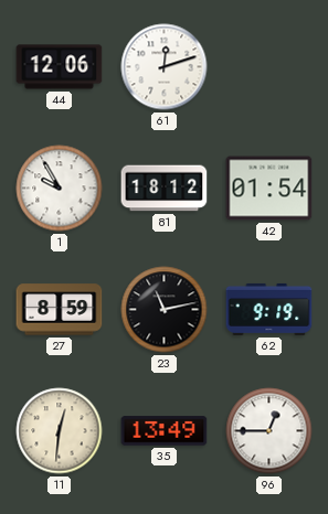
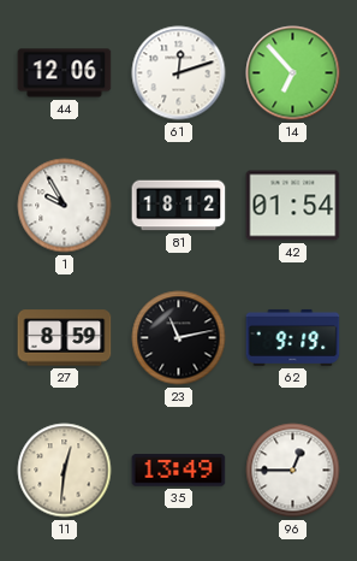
14: none -> 6:53 (293, 73)
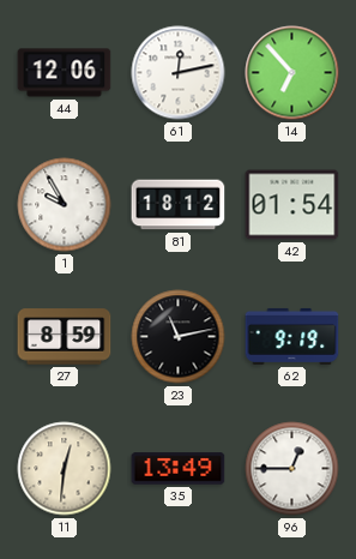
61: 12:12 -> 12:13 (179, 73)
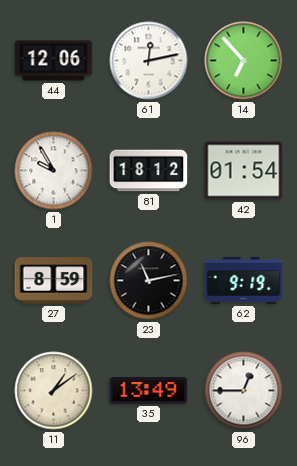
11: 12:31 -> 1:09 (54, 391)
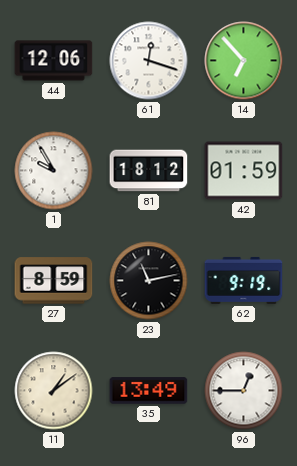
61: 12:13 -> 12:18 (149, 61)
42: 01:54 -> 01:59 (244, 171)
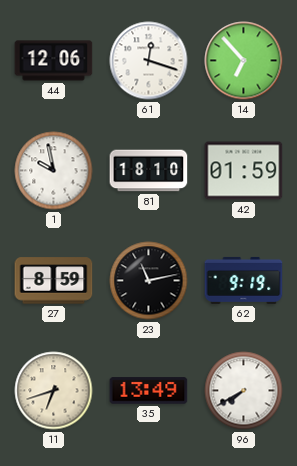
1: 9:55 -> 9:58 (54, 171)
81: 18:12 -> 18:10 (149, 171)
11: 1:09 -> 6:42 (54, 391)
96: 12:45 -> 7:40 (244, 391)
